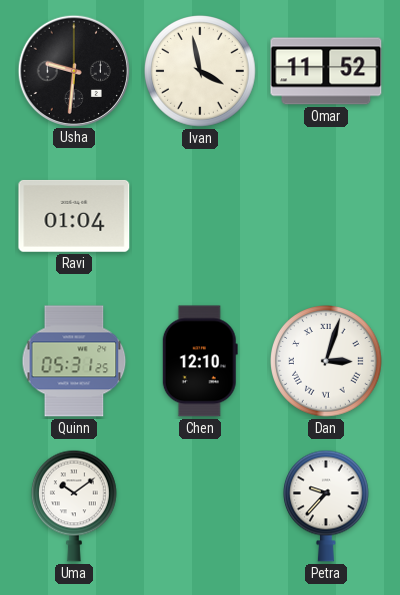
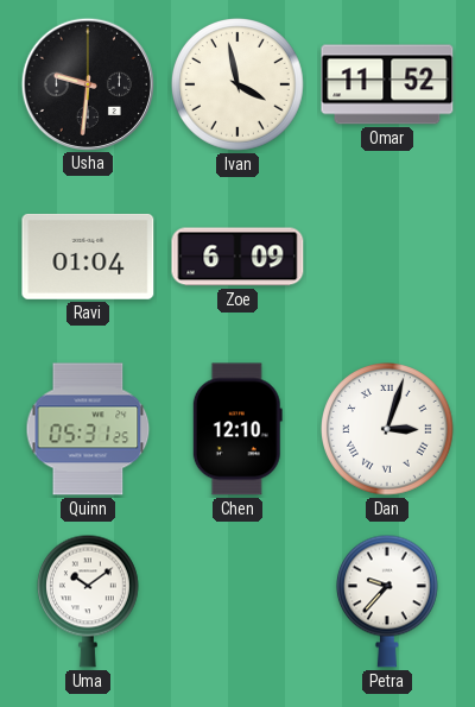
Zoe: none -> 6:09 (237, 257)
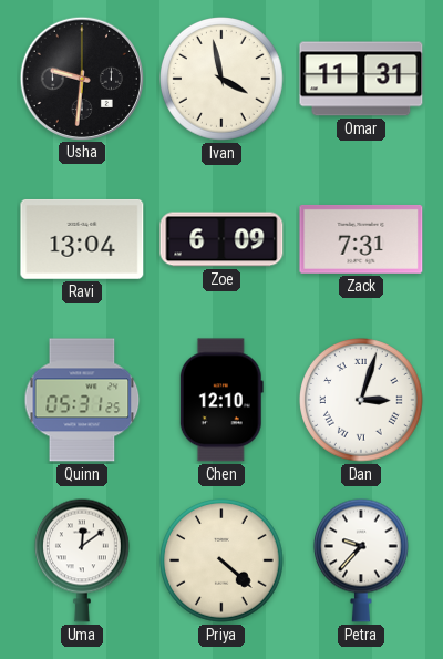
Omar: 11:52 -> 11:31 (361, 79)
Ravi: 01:04 -> 13:04 (82, 239)
Zack: none -> 7:31 (361, 239)
Uma: 10:09 -> 12:09 (82, 560)
Priya: none -> 4:22 (223, 562)
